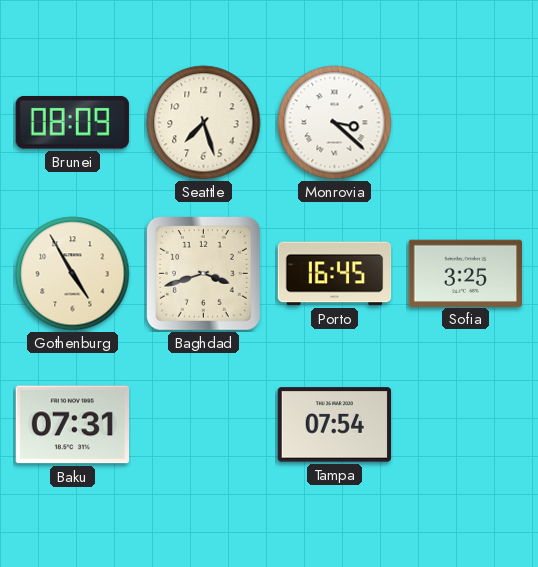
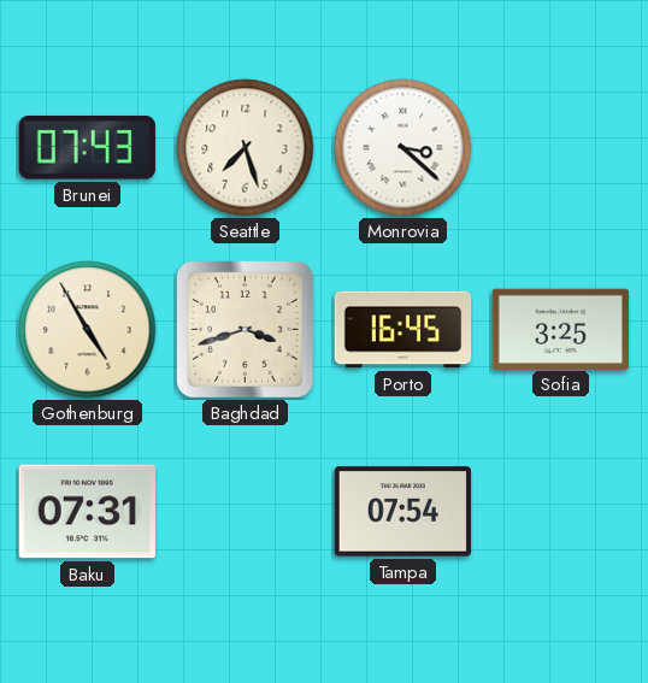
Brunei: 08:09 -> 07:43 (87, 148)
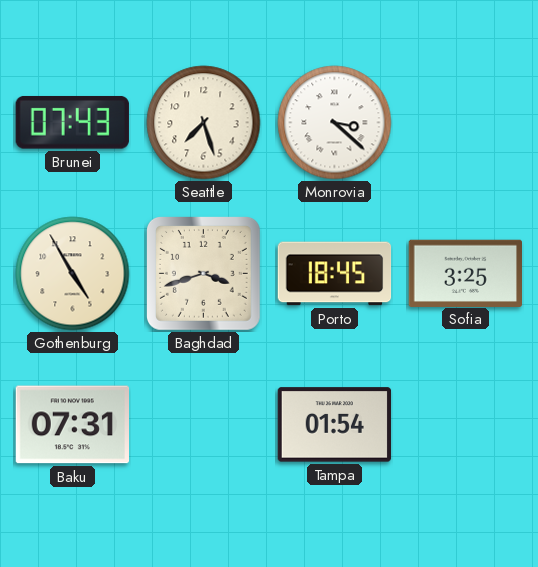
Porto: 16:45 -> 18:45 (335, 274)
Tampa: 07:54 -> 01:54 (335, 425)
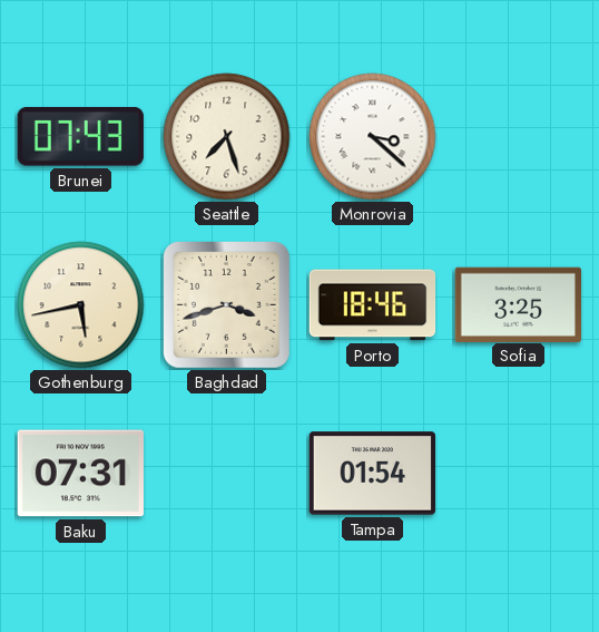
Gothenburg: 4:55 -> 5:43 (81, 305)
Porto: 18:45 -> 18:46 (373, 305)
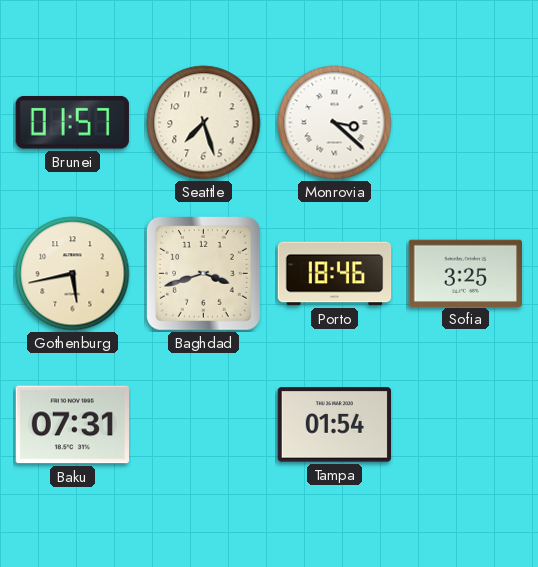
Brunei: 07:43 -> 01:57 (72, 123)
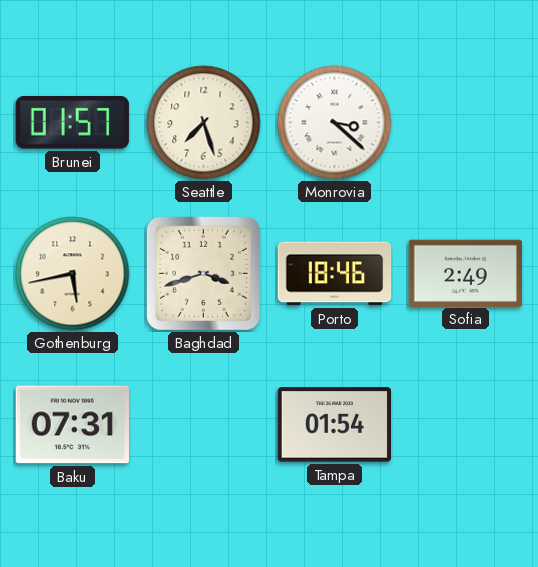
Sofia: 3:25 -> 2:49 (465, 273)
